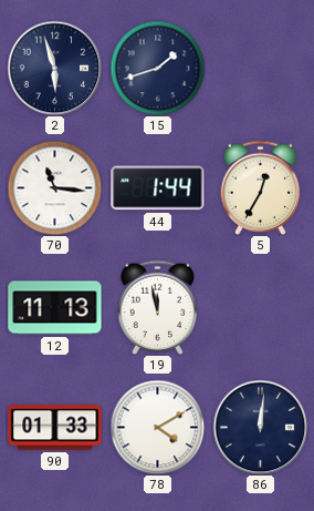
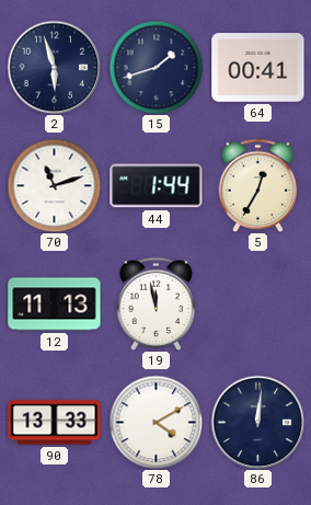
64: none -> 00:41 (258, 68)
70: 11:16 -> 11:12 (54, 185)
90: 01:33 -> 13:33 (55, 423)
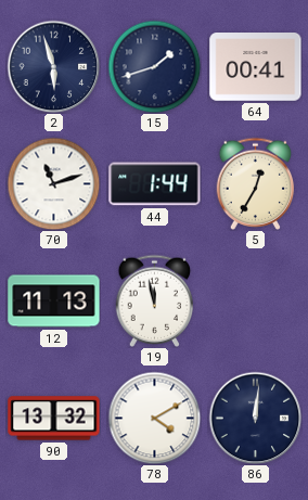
90: 13:33 -> 13:32 (54, 419)
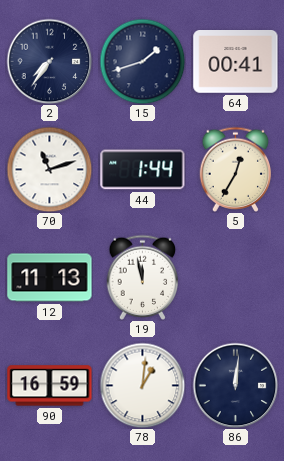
2: 5:57 -> 7:36 (49, 61)
90: 13:32 -> 16:59 (50, 386)
78: 4:10 -> 1:01 (142, 385)
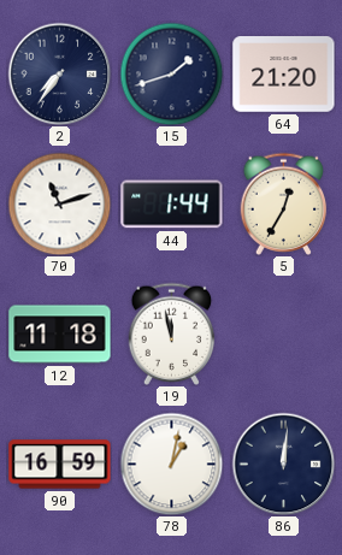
64: 00:41 -> 21:20 (284, 75)
12: 11:13 -> 11:18 (60, 335)
78: 1:01 -> 1:02 (171, 464)
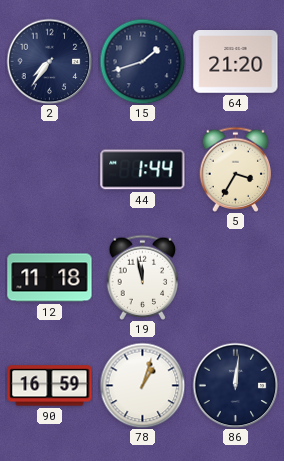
70: 11:12 -> none (59, 203)
5: 12:35 -> 3:35 (236, 169)
78: 1:02 -> 1:03 (142, 385)
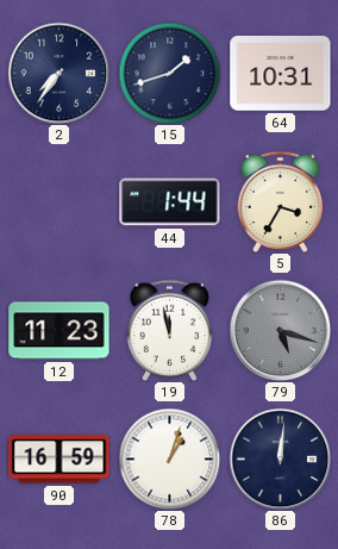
64: 21:20 -> 10:31 (281, 74)
12: 11:18 -> 11:23 (60, 331)
79: none -> 5:18 (280, 330)
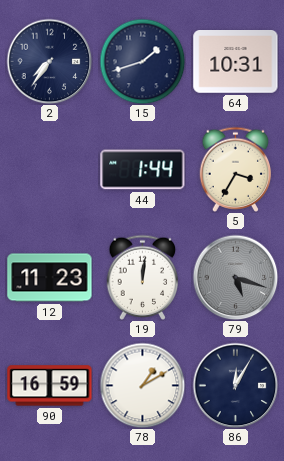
19: 11:58 -> 12:01 (143, 277)
78: 1:03 -> 1:10 (142, 385)
86: 12:01 -> 12:05 (235, 385)
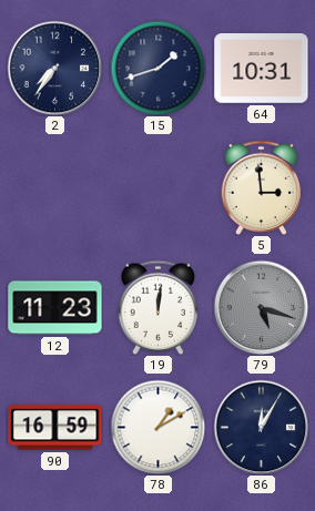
44: 1:44 -> none (143, 170)
5: 3:35 -> 2:59 (262, 187)
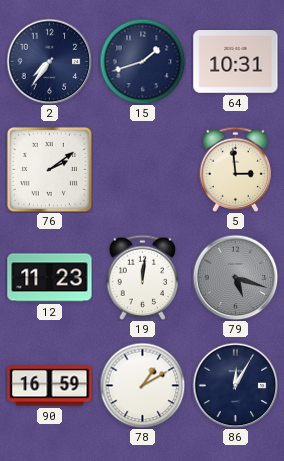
76: none -> 2:09 (49, 169)
